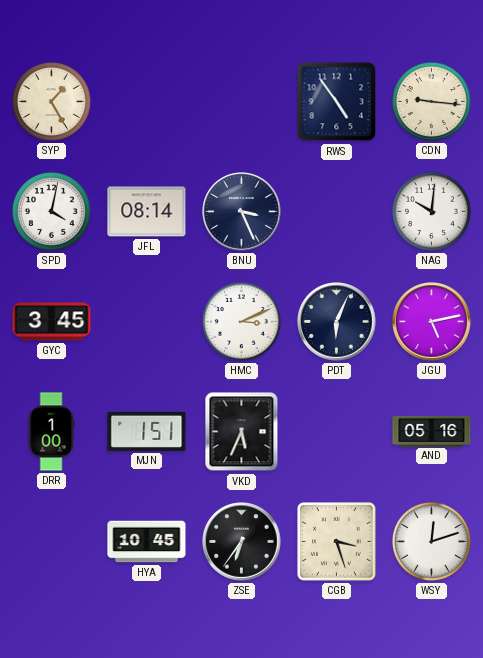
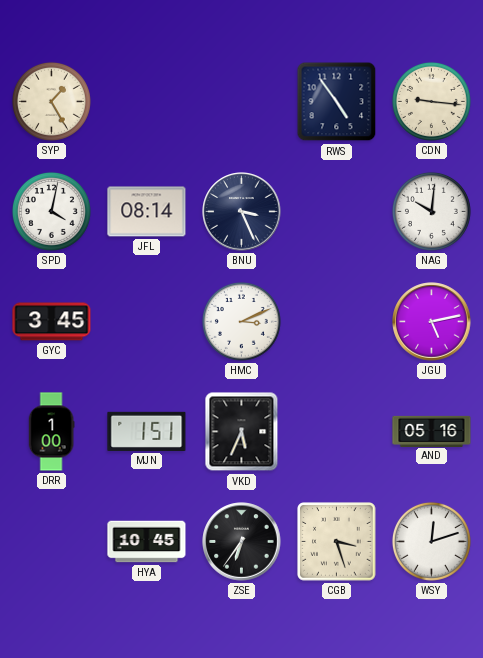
PDT: 6:04 -> none (337, 322)
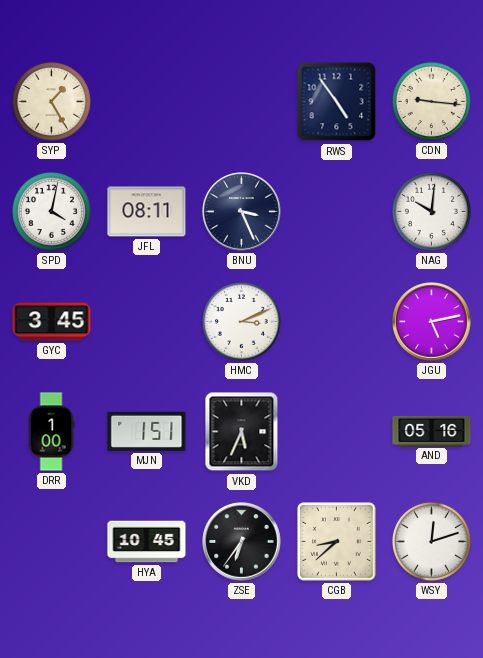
JFL: 08:14 -> 08:11 (147, 212)
CGB: 3:27 -> 8:38 (337, 542)
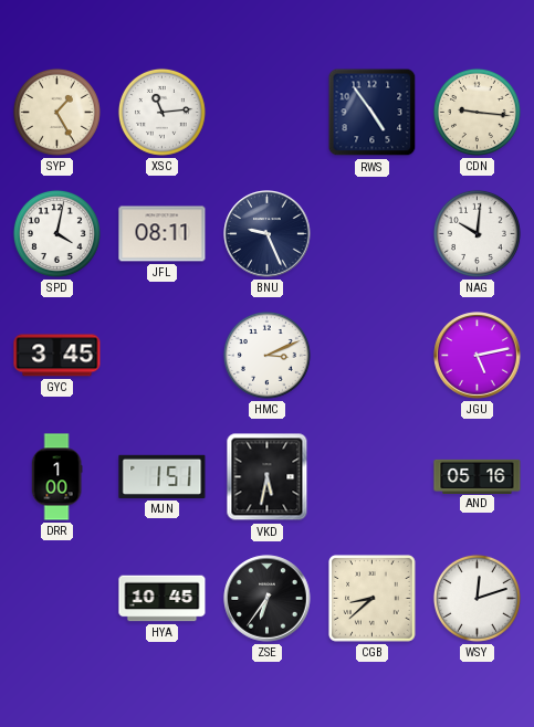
XSC: none -> 11:14 (161, 112)
BNU: 3:26 -> 9:26 (268, 234)
VKD: 5:34 -> 5:32 (268, 477)
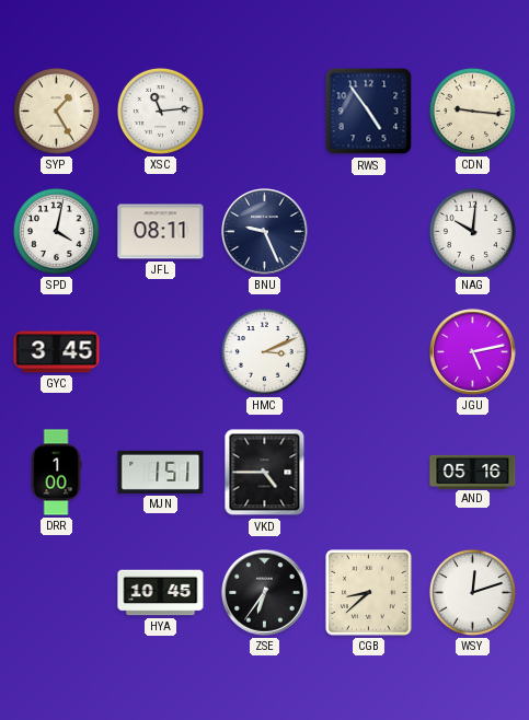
VKD: 5:32 -> 4:45 (265, 473)
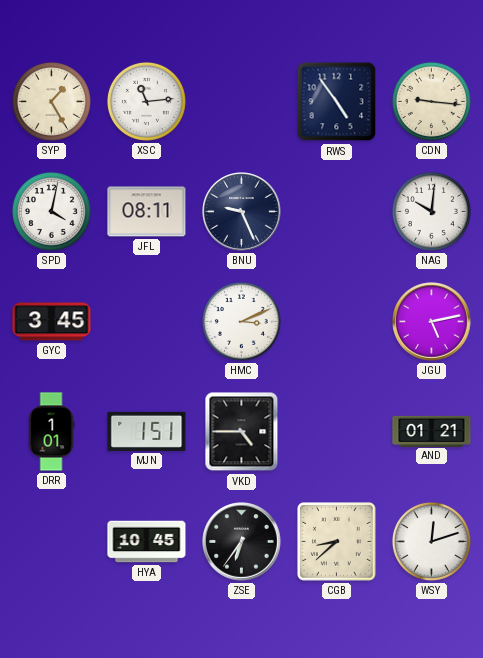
DRR: 1:00 -> 1:01 (51, 432)
AND: 05:16 -> 01:21 (432, 431)
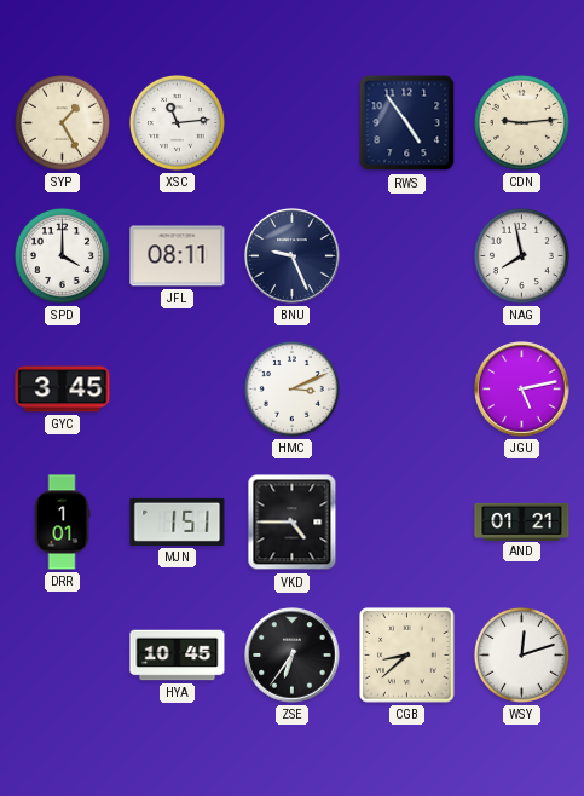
CDN: 9:16 -> 9:14 (521, 122)
SPD: 4:02 -> 4:00 (62, 255)
NAG: 10:01 -> 7:58 (521, 255)
